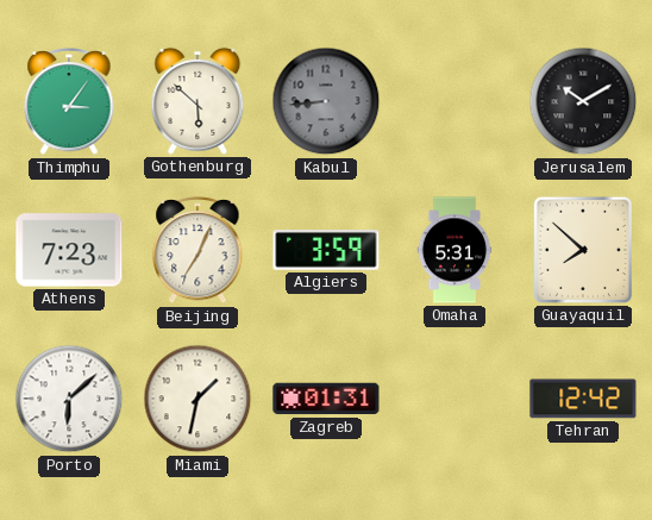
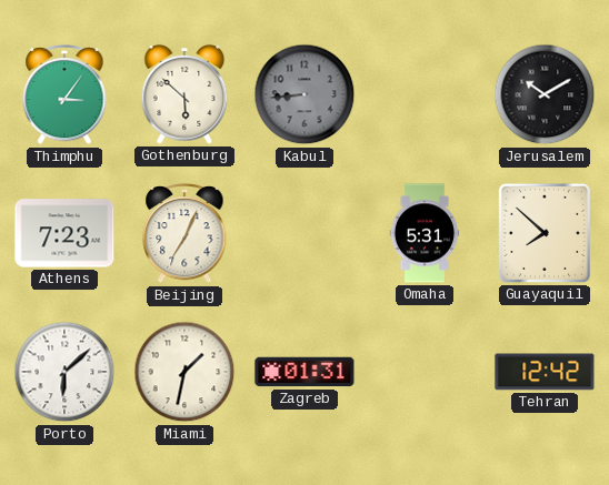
Algiers: 3:59 -> none (326, 251)
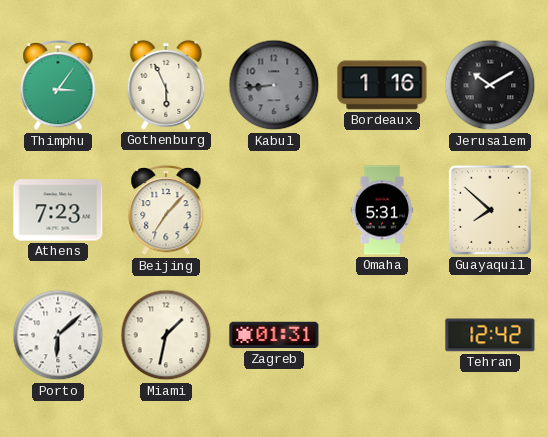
Gothenburg: 5:52 -> 5:56 (166, 85)
Bordeaux: none -> 1:16 (382, 85)
Beijing: 7:04 -> 7:07 (166, 211)
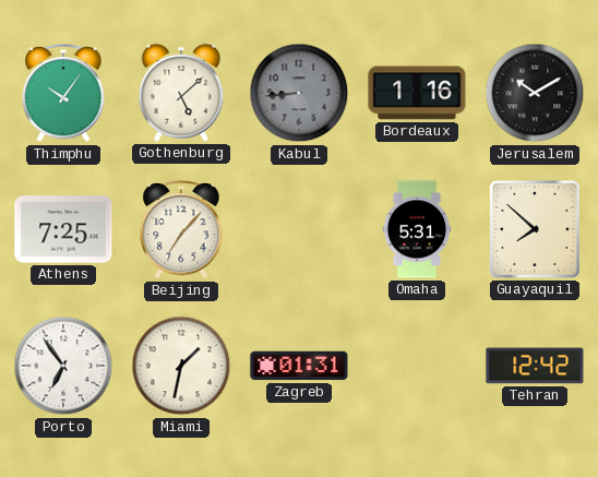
Thimphu: 3:06 -> 10:06 (63, 94)
Gothenburg: 5:56 -> 5:08 (181, 93)
Athens: 7:23 -> 7:25 (63, 229)
Porto: 6:08 -> 6:54 (63, 366)
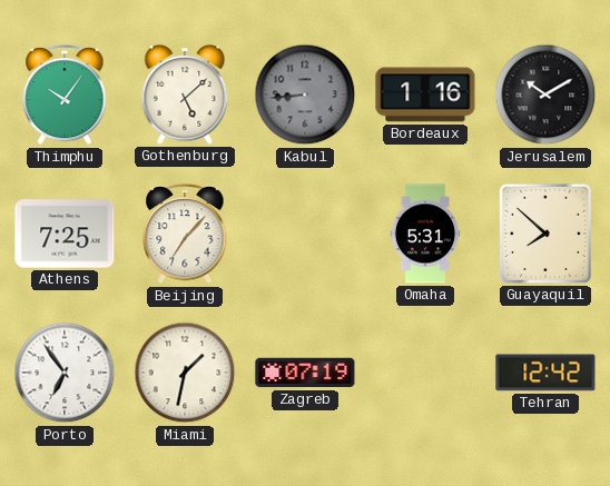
Zagreb: 01:31 -> 07:19 (305, 373)
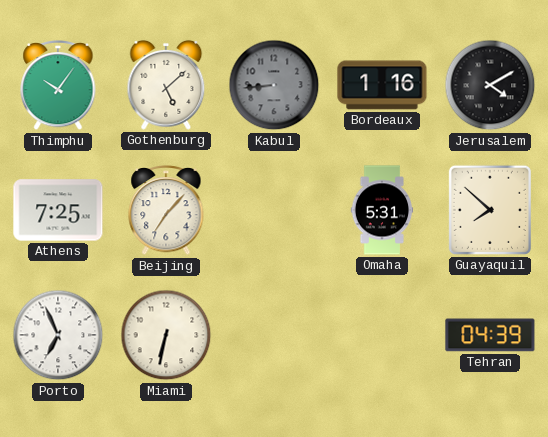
Jerusalem: 10:10 -> 4:10 (490, 85)
Porto: 6:54 -> 6:56 (58, 335)
Miami: 1:32 -> 6:32 (166, 335)
Zagreb: 07:19 -> none (305, 373)
Tehran: 12:42 -> 04:39 (490, 335)
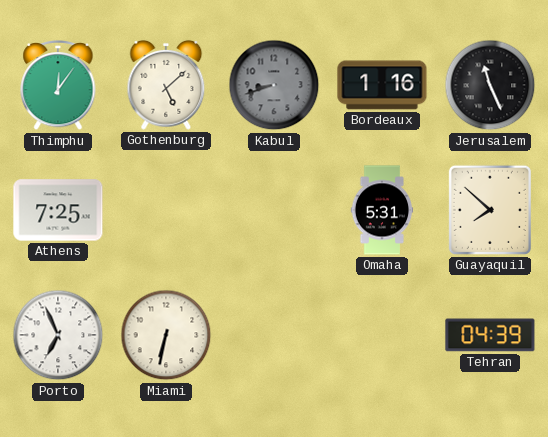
Thimphu: 10:06 -> 12:06 (58, 86)
Kabul: 8:44 -> 8:42 (274, 85)
Jerusalem: 4:10 -> 11:26 (490, 85)
Beijing: 7:07 -> none (166, 211)
